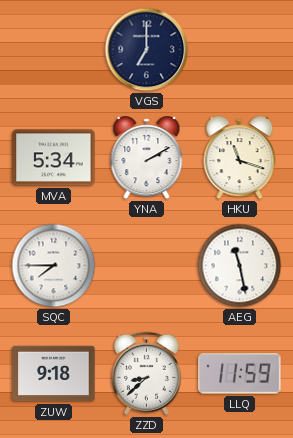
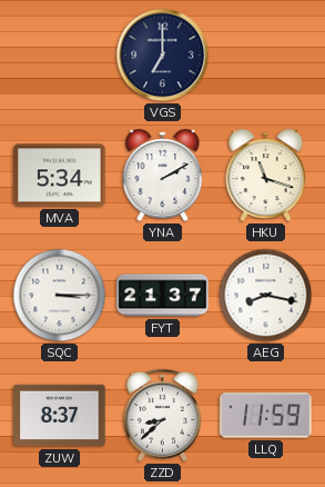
SQC: 7:45 -> 3:15 (60, 296)
FYT: none -> 21:37 (163, 296)
AEG: 11:28 -> 8:17 (266, 296)
ZUW: 9:18 -> 8:37 (60, 416)
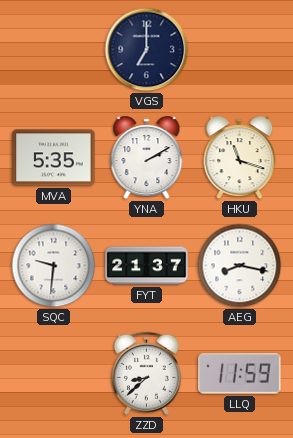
MVA: 5:34 -> 5:35 (54, 158)
SQC: 3:15 -> 9:31 (54, 266)
ZUW: 8:37 -> none (60, 416)
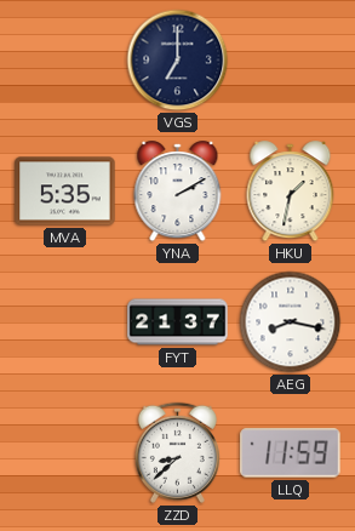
HKU: 11:18 -> 1:32 (291, 192)
SQC: 9:31 -> none (54, 266)
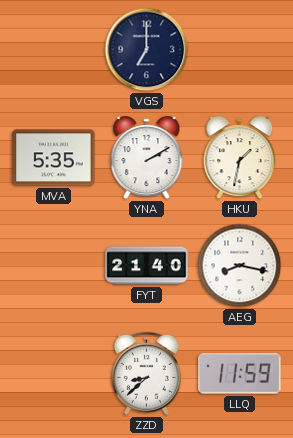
FYT: 21:37 -> 21:40 (147, 266)
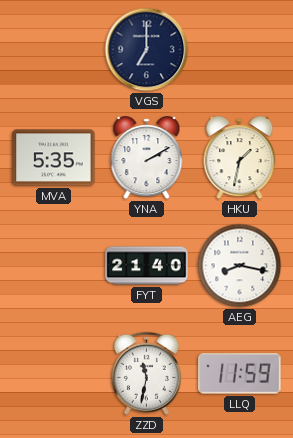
ZZD: 8:38 -> 11:32 (146, 373)
